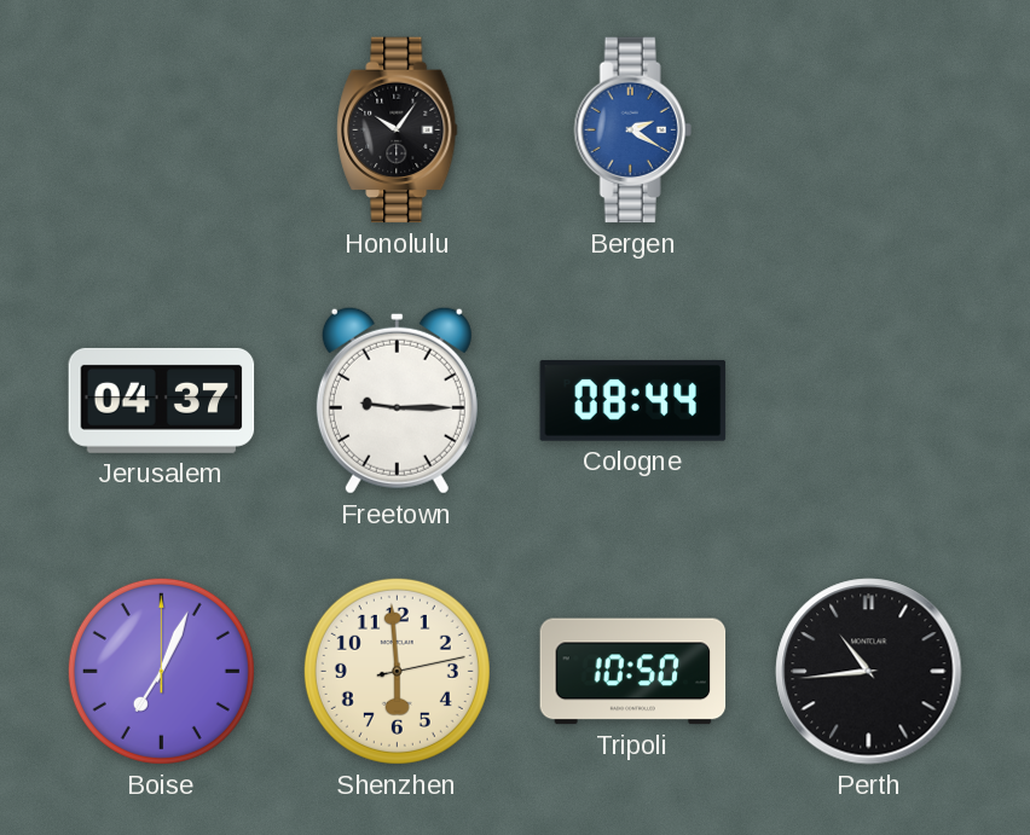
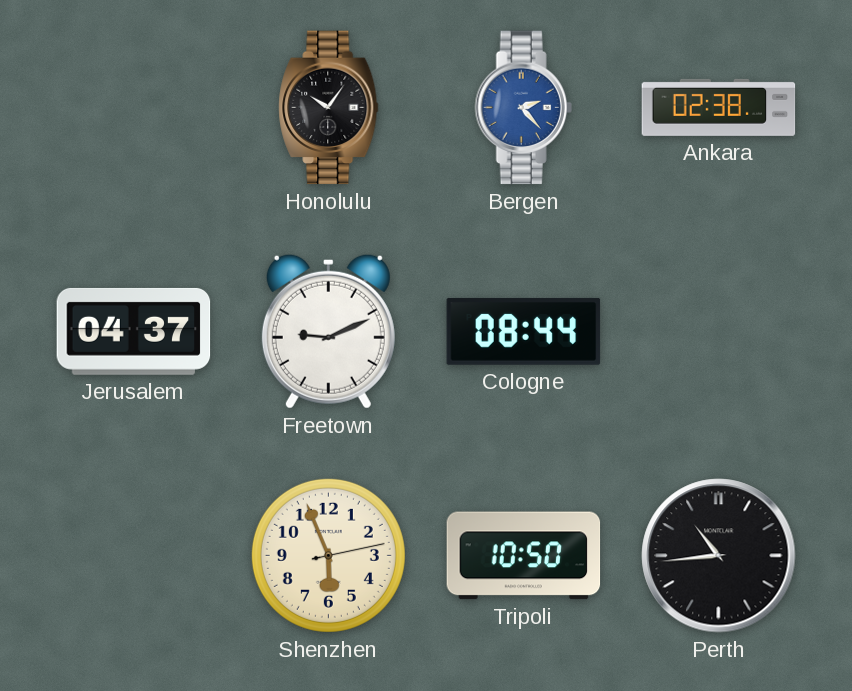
Bergen: 2:20 -> 2:23 (523, 108)
Ankara: none -> 02:38 (719, 107)
Freetown: 9:15 -> 9:11 (328, 331)
Boise: 7:04 -> none (161, 671)
Shenzhen: 5:59 -> 5:56 (328, 555)
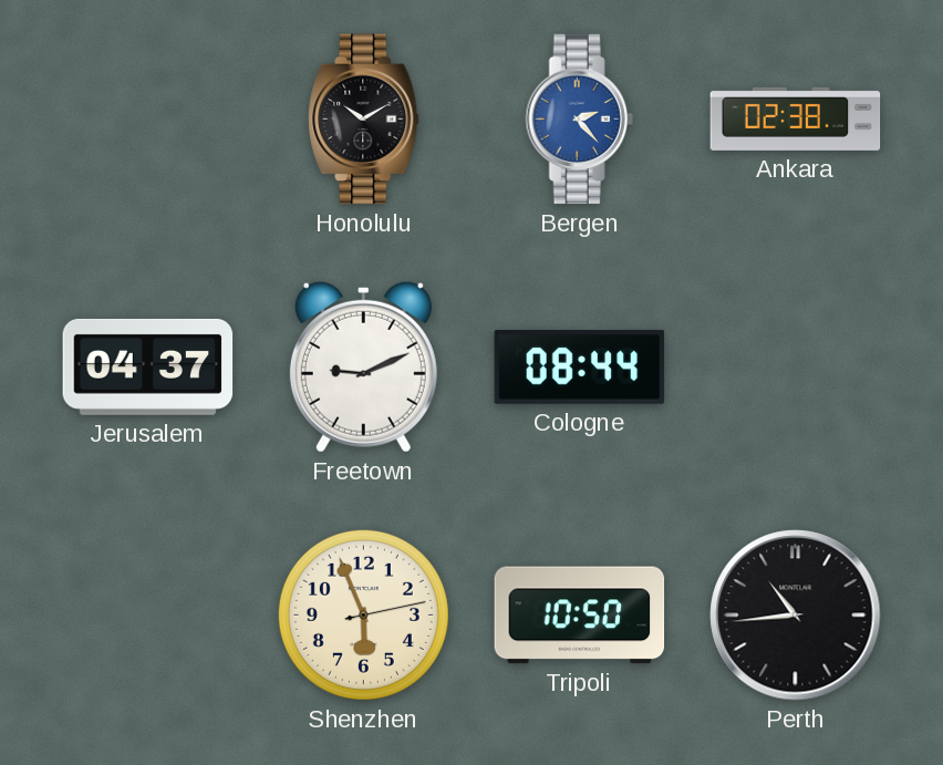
Honolulu: 10:06 -> 10:10 (364, 120)
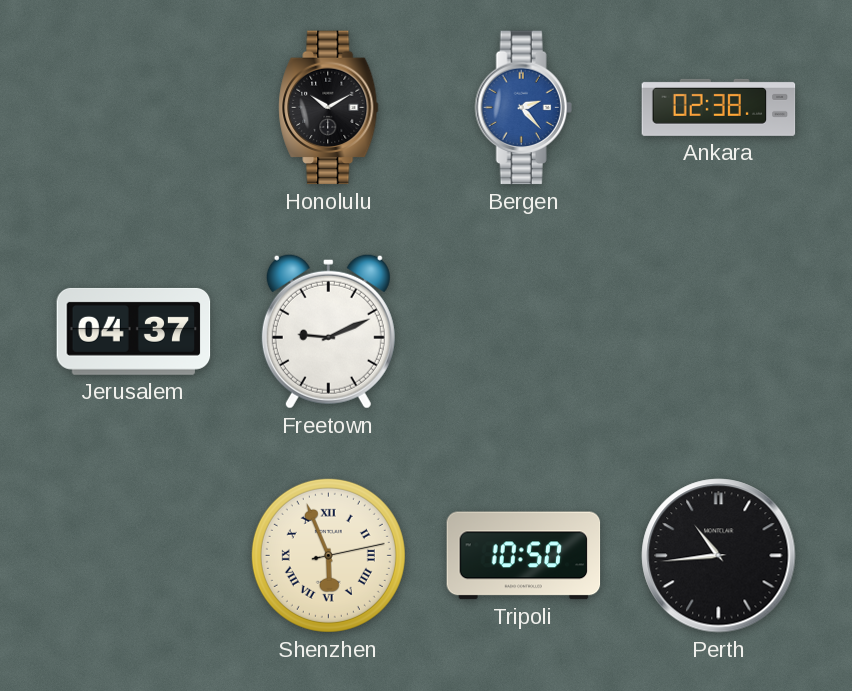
Cologne: 08:44 -> none (580, 366)
Shenzhen numerals: Arabic -> Roman (328, 555)
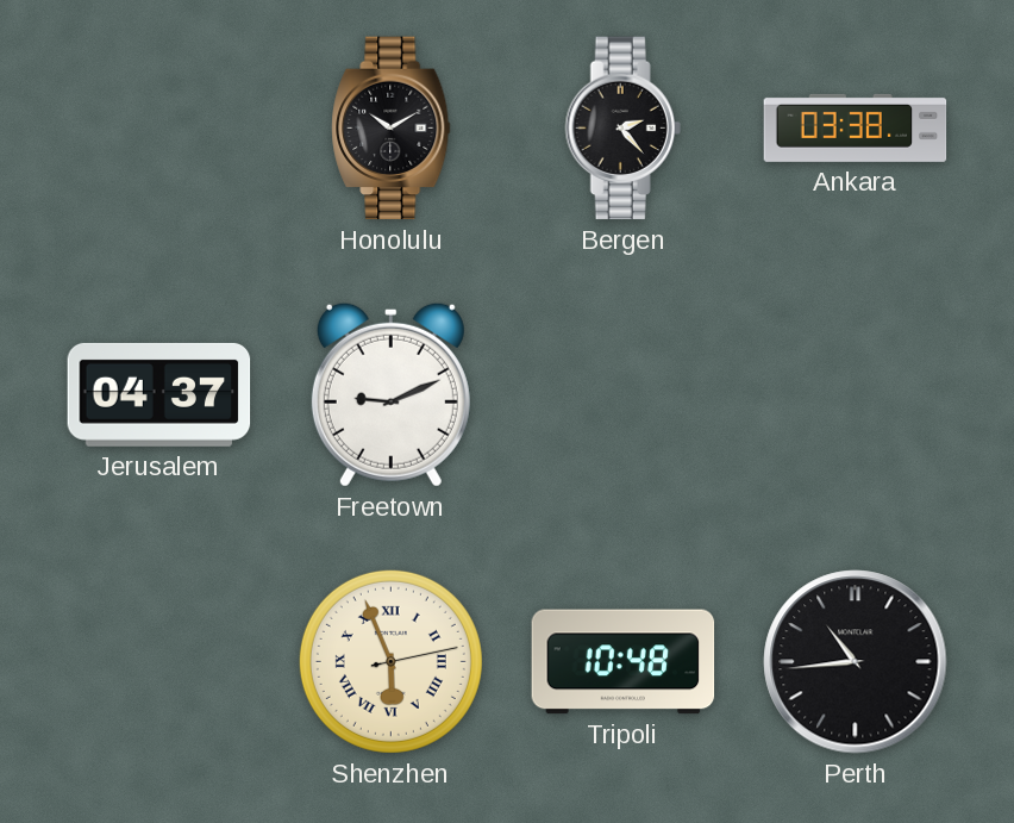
Bergen dial: blue -> black (622, 129)
Ankara: 02:38 -> 03:38 (856, 127)
Tripoli: 10:50 -> 10:48 (624, 662)
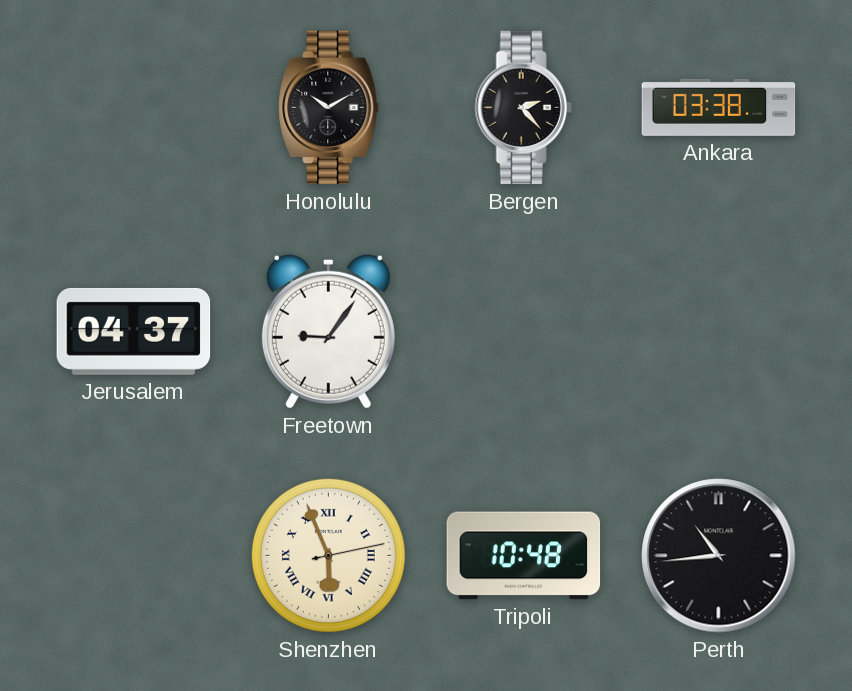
Freetown: 9:11 -> 9:06 (328, 331)
